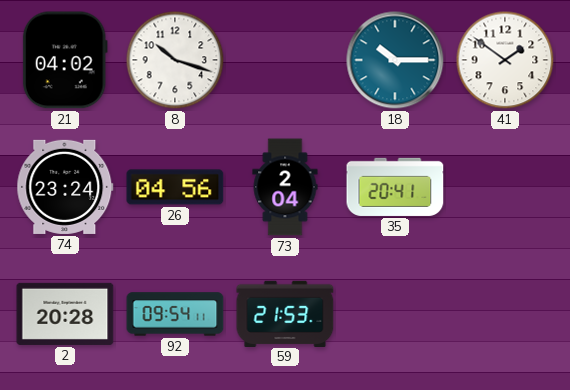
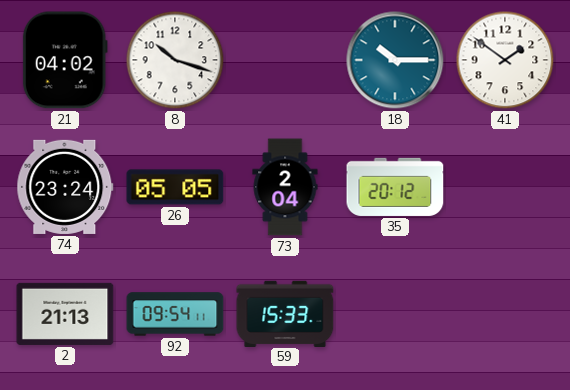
26: 04:56 -> 05:05 (175, 187)
35: 20:41 -> 20:12 (395, 187)
2: 20:28 -> 21:13 (65, 314)
59: 21:53 -> 15:33 (285, 313)
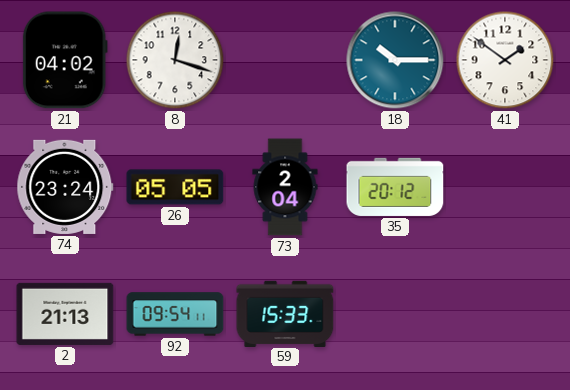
8: 10:18 -> 12:18 (175, 60)
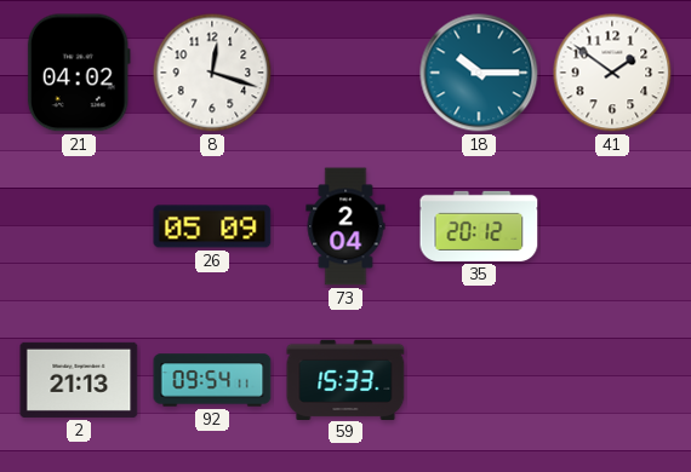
74: 23:24 -> none (65, 187)
26: 05:05 -> 05:09 (212, 226)
